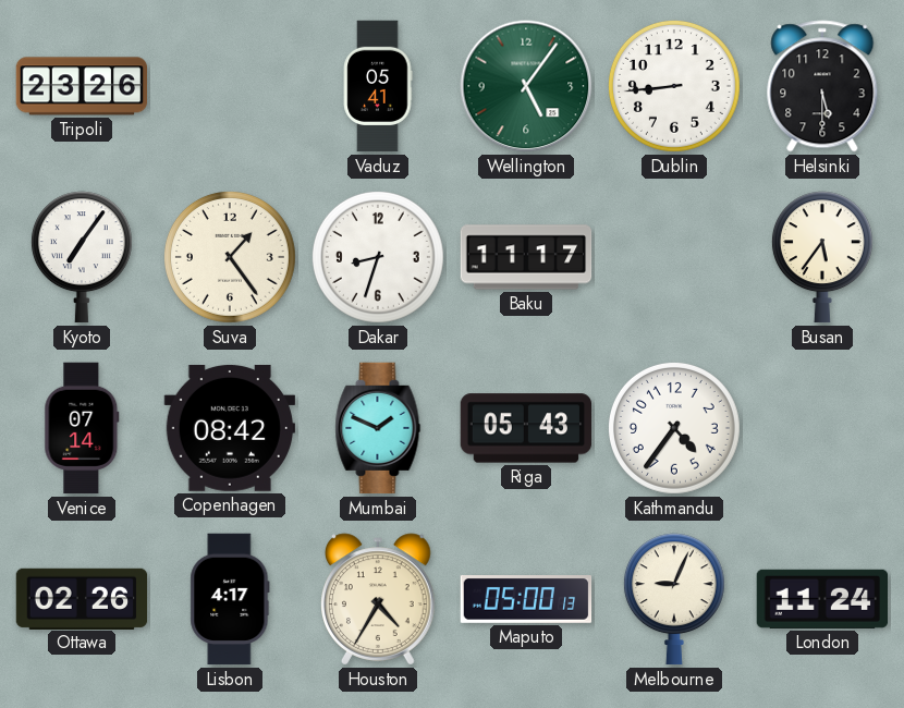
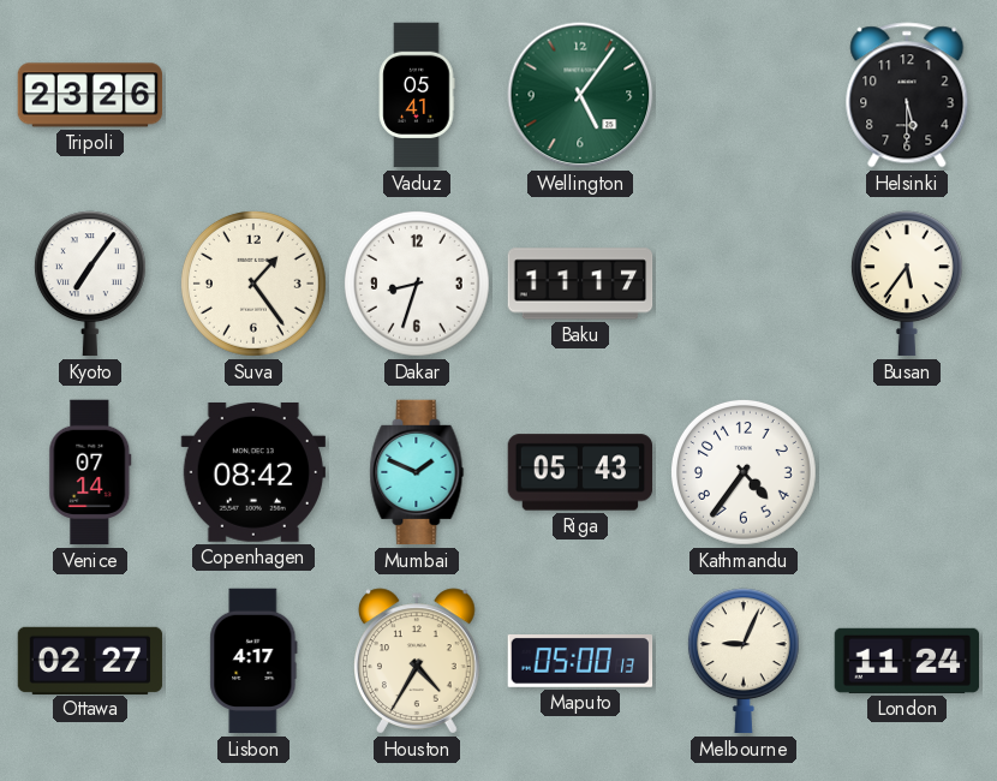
Dublin: 8:44 -> none (674, 86)
Ottawa: 02:26 -> 02:27 (90, 660)
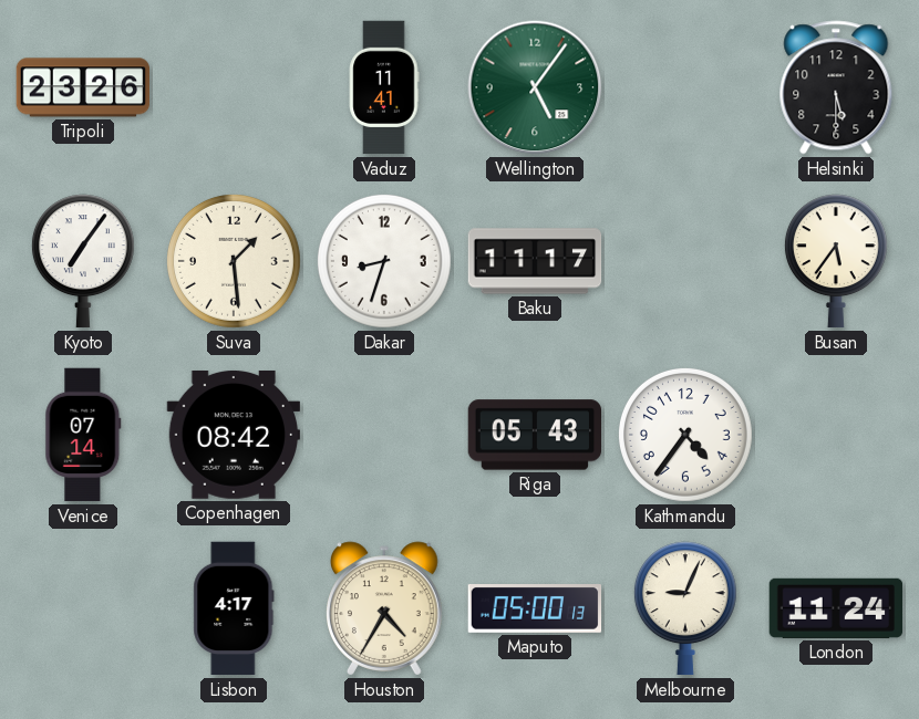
Vaduz: 05:41 -> 11:41 (384, 87)
Suva: 1:24 -> 1:29 (234, 261)
Mumbai: 1:49 -> none (417, 472)
Ottawa: 02:27 -> none (90, 660)
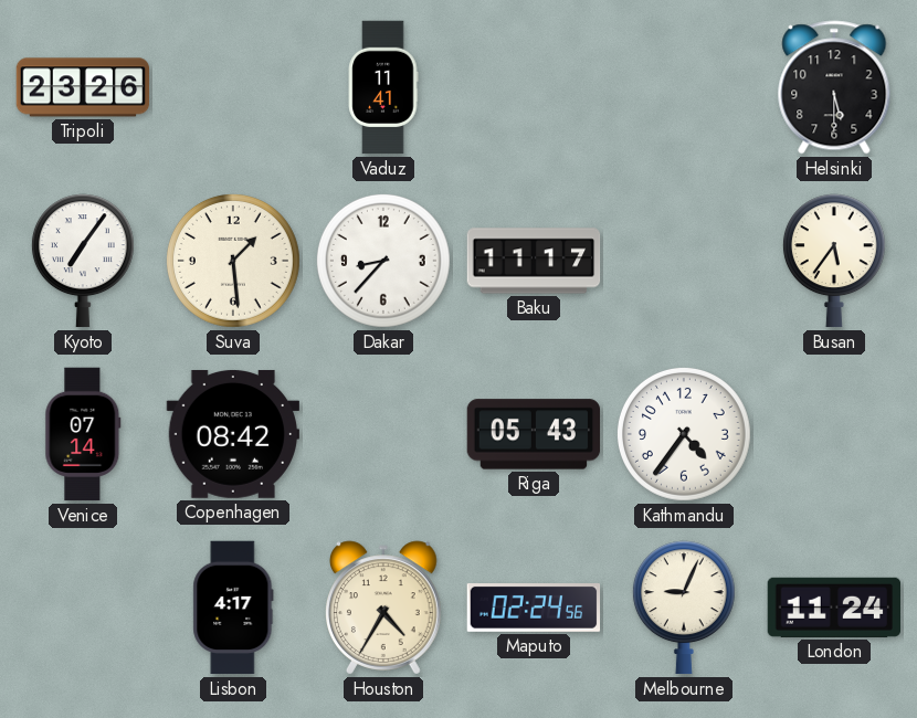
Wellington: 5:06 -> none (535, 87)
Dakar: 8:33 -> 8:37 (383, 261)
Maputo: 05:00 -> 02:24 (534, 609)
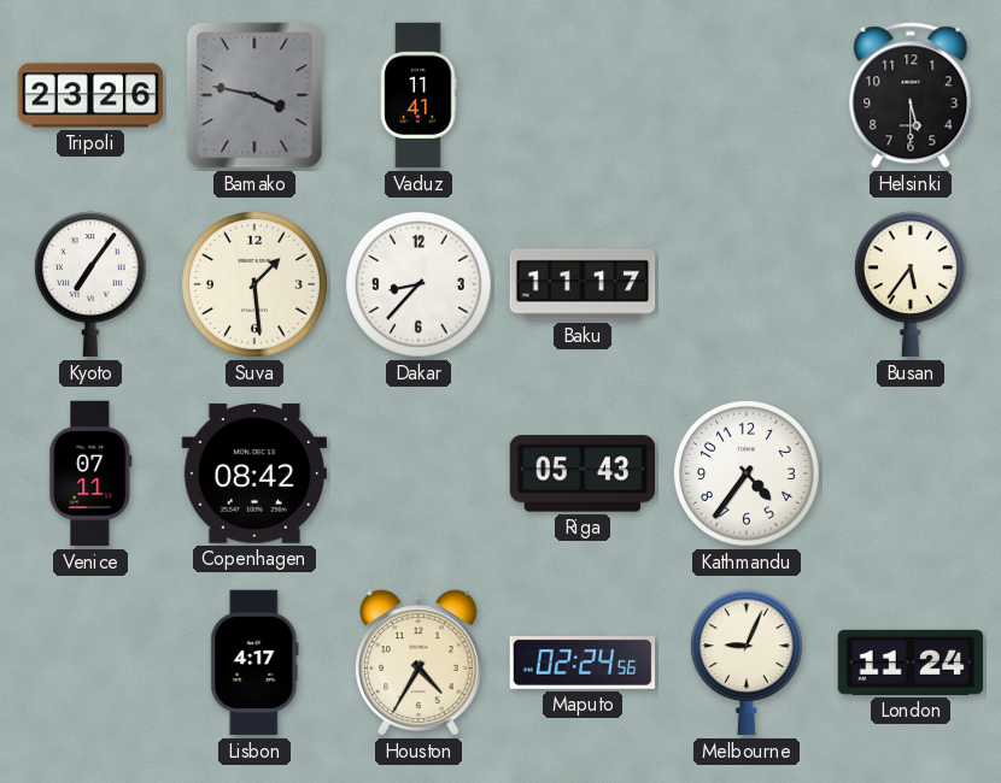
Bamako: none -> 3:47 (254, 95)
Venice: 07:14 -> 07:11 (90, 473)
